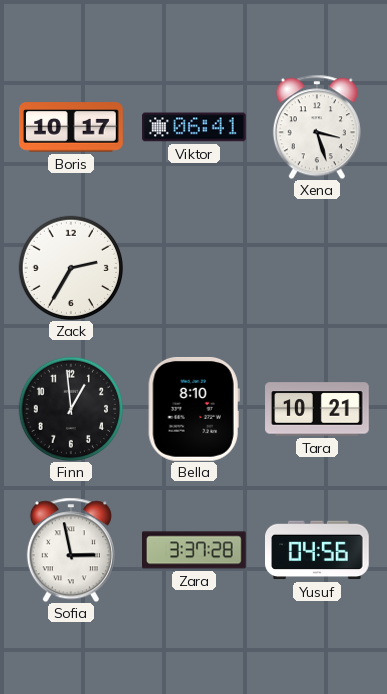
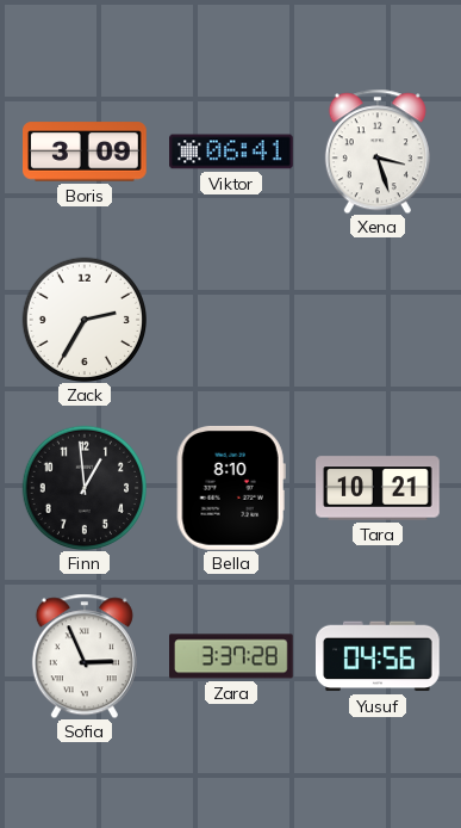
Boris: 10:17 -> 3:09 (86, 152)
Sofia: 2:58 -> 2:56 (85, 656)
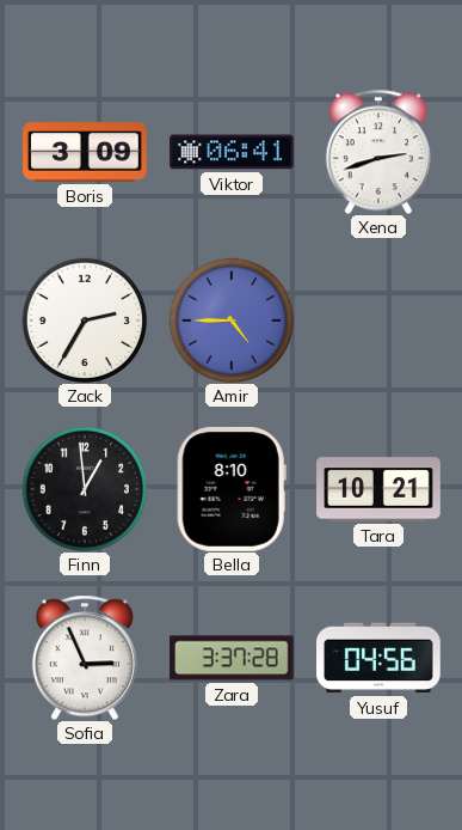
Xena: 3:27 -> 2:42 (378, 152)
Amir: none -> 4:45 (230, 319)
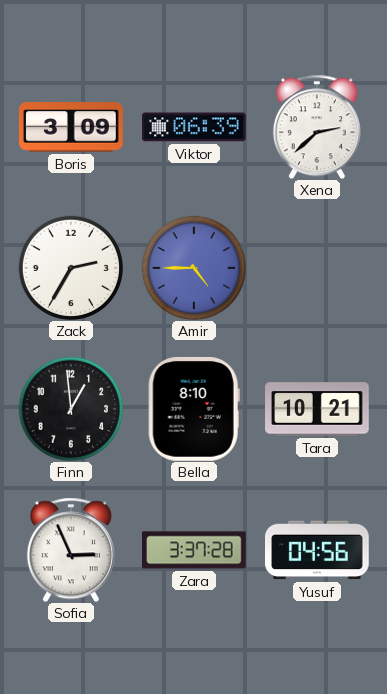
Viktor: 06:41 -> 06:39 (194, 127)
Xena: 2:42 -> 2:38 (317, 127)
